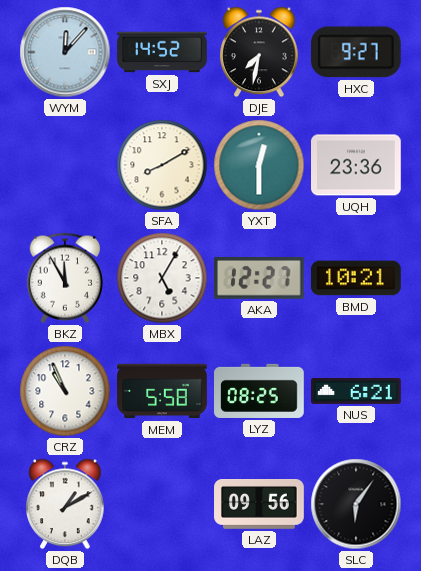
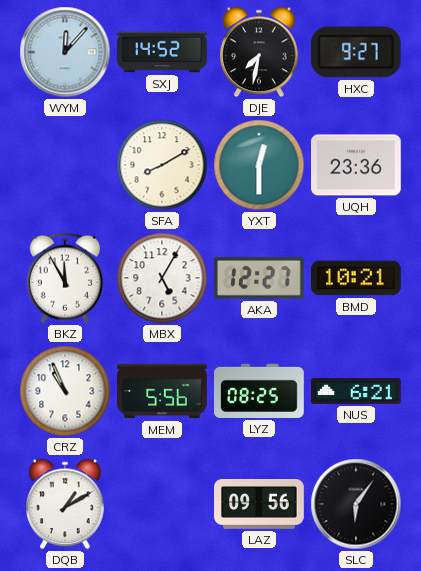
MEM: 5:58 -> 5:56 (162, 391)
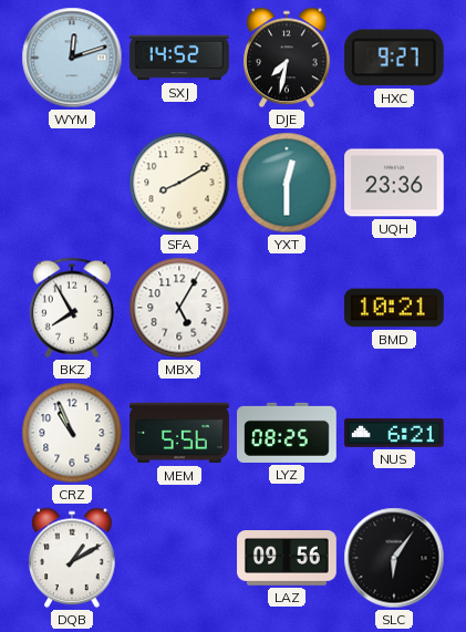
WYM: 12:07 -> 12:12 (72, 58)
BKZ: 11:55 -> 7:55 (71, 308)
AKA: 12:27 -> none (259, 278)
